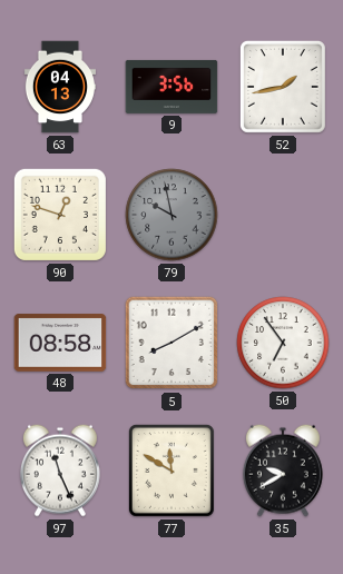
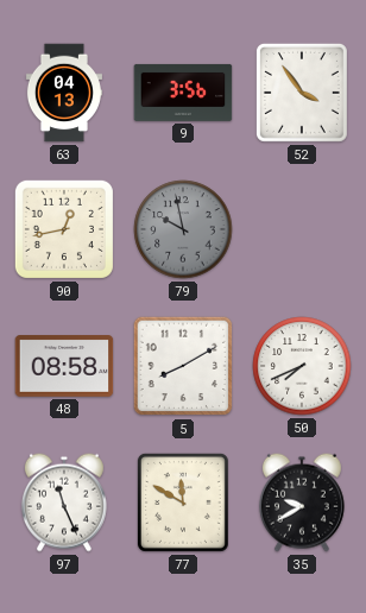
52: 1:43 -> 3:54 (302, 93)
90: 12:48 -> 12:43 (64, 229)
50: 6:54 -> 7:41 (302, 366)
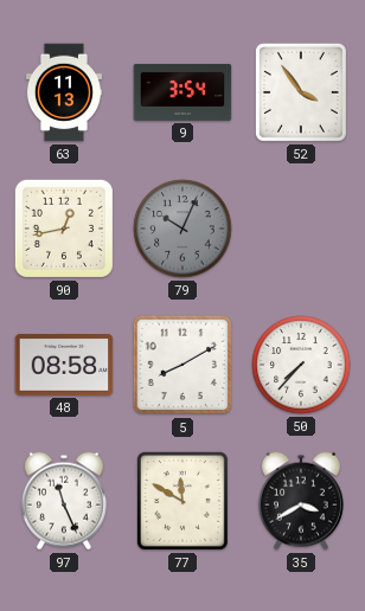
63: 04:13 -> 11:13 (64, 92)
9: 3:56 -> 3:54 (182, 92)
79: 9:58 -> 10:04 (182, 229)
50: 7:41 -> 7:37 (301, 365)
35: 9:40 -> 3:40 (301, 501)
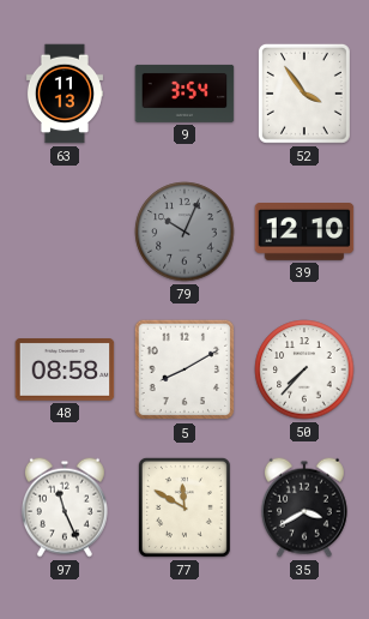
90: 12:43 -> none (64, 229)
39: none -> 12:10 (304, 233)
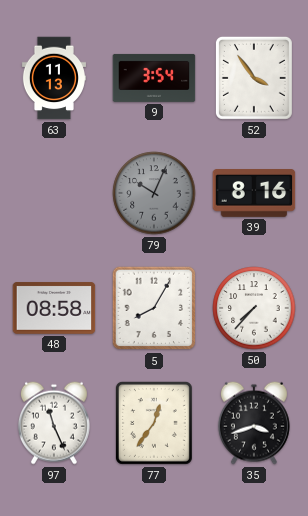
39: 12:10 -> 8:16 (254, 194)
5: 8:10 -> 8:05 (154, 308)
77: 11:50 -> 12:36 (154, 423)
35: 3:40 -> 3:42 (254, 423)
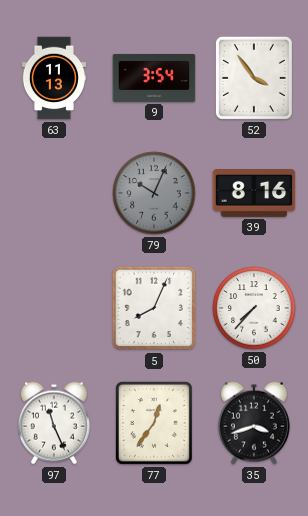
48: 08:58 -> none (54, 308)
5: 8:05 -> 8:04 (154, 308)
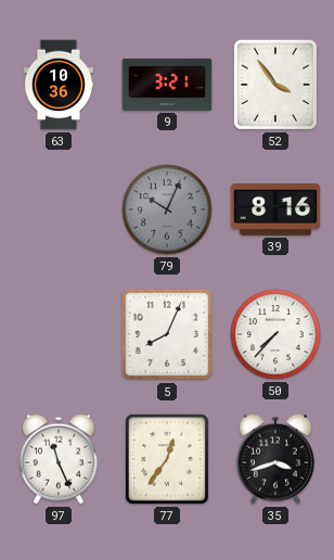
63: 11:13 -> 10:36 (59, 85)
9: 3:54 -> 3:21 (167, 85)
